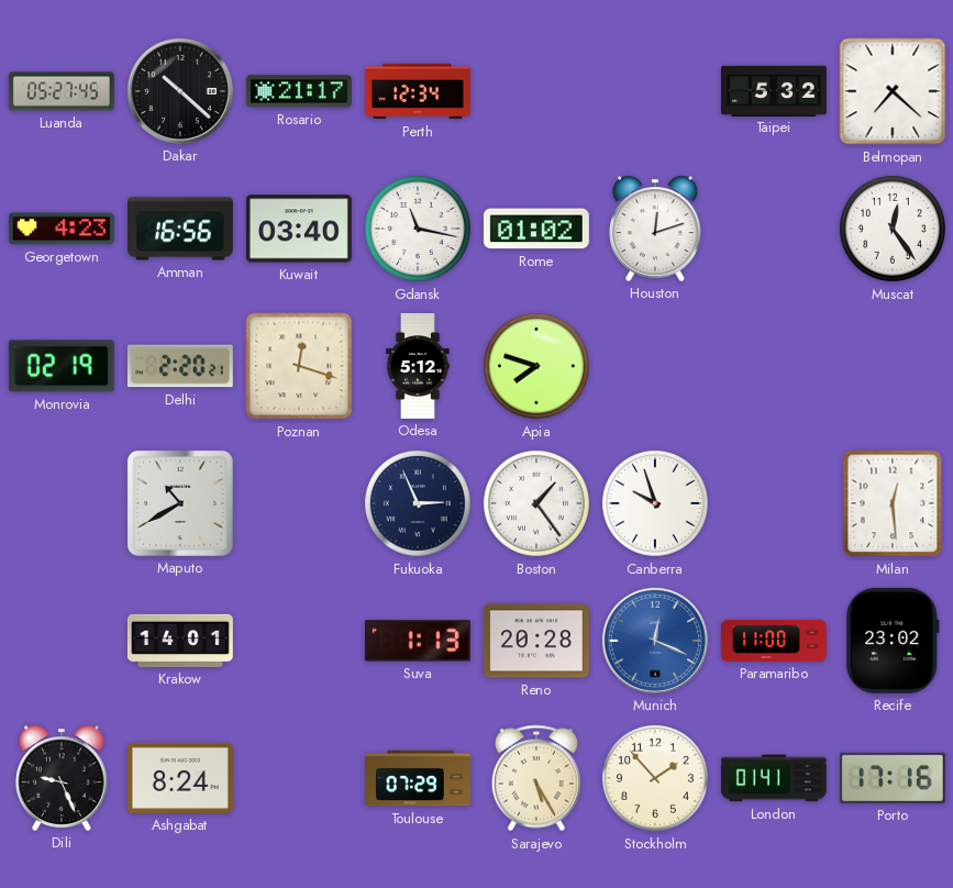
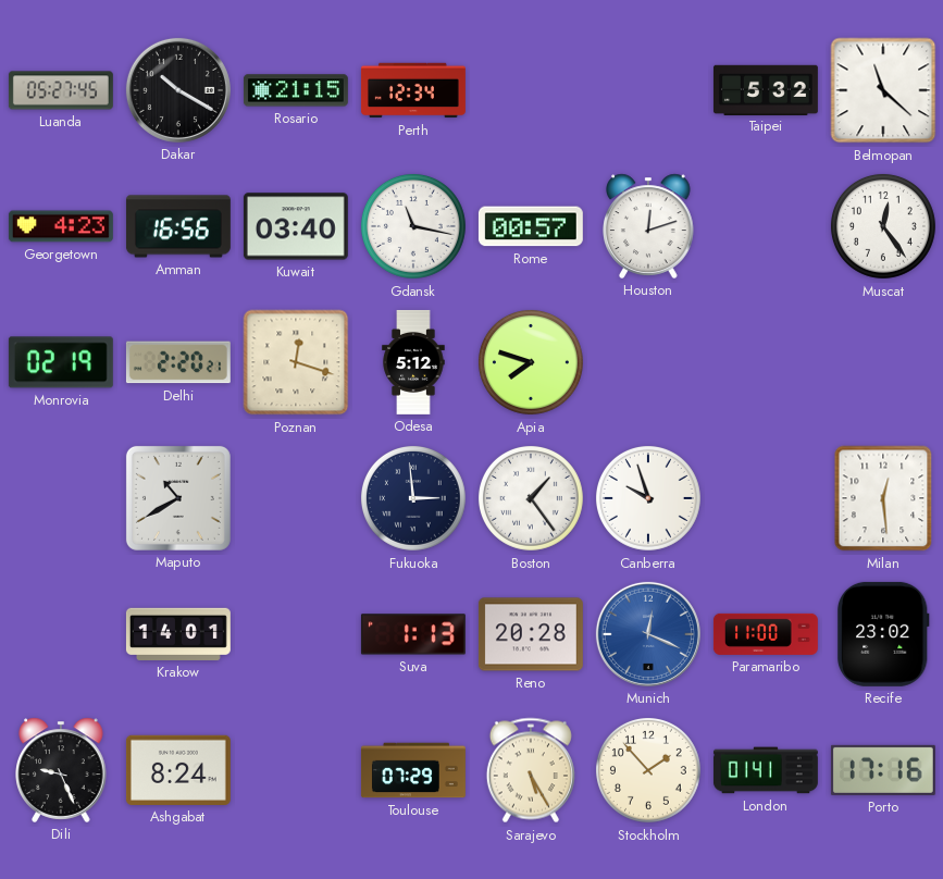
Dakar: 10:22 -> 10:20 (178, 90)
Rosario: 21:17 -> 21:15 (296, 90)
Belmopan: 7:22 -> 11:22 (883, 90)
Rome: 01:02 -> 00:57 (531, 226)
Fukuoka: 2:56 -> 2:59 (413, 498)
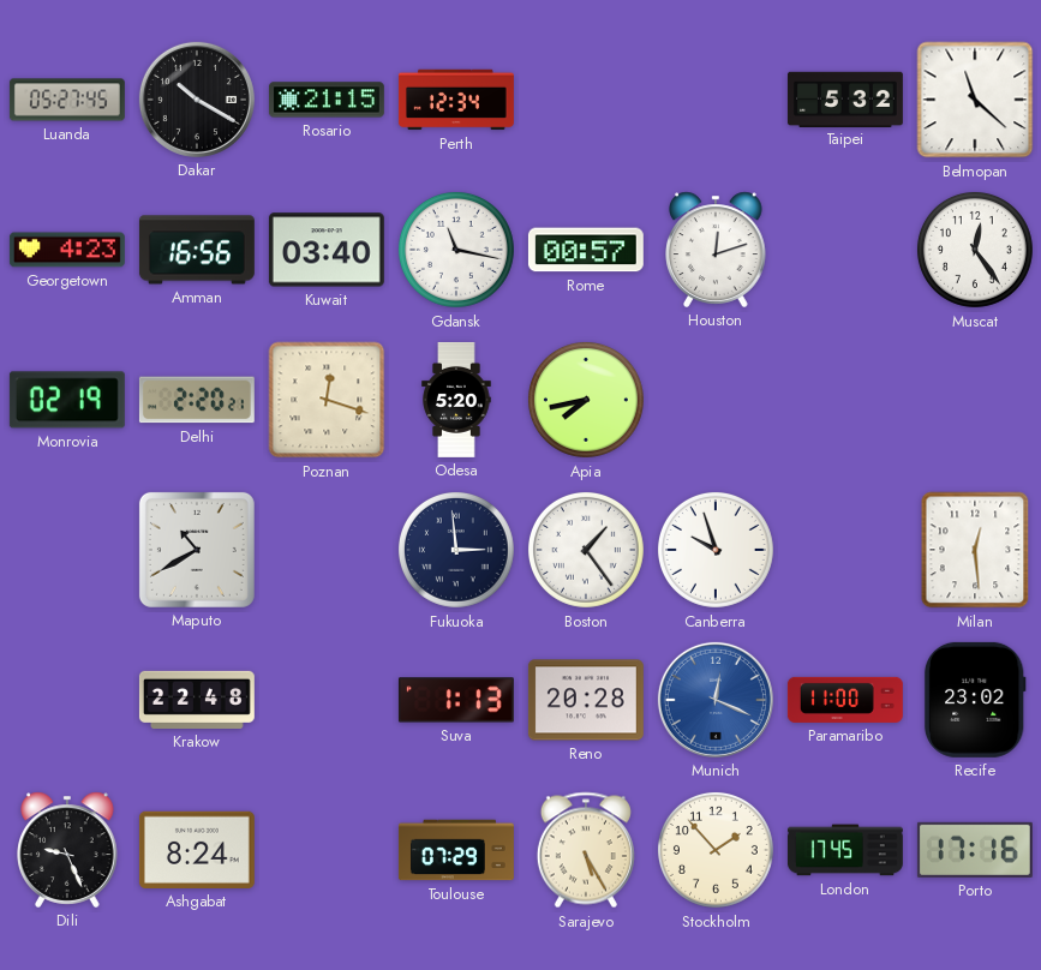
Odesa: 5:12 -> 5:20 (456, 400)
Apia: 7:48 -> 7:43 (586, 400)
Krakow: 14:01 -> 22:48 (197, 700)
London: 01:41 -> 17:45 (845, 850)
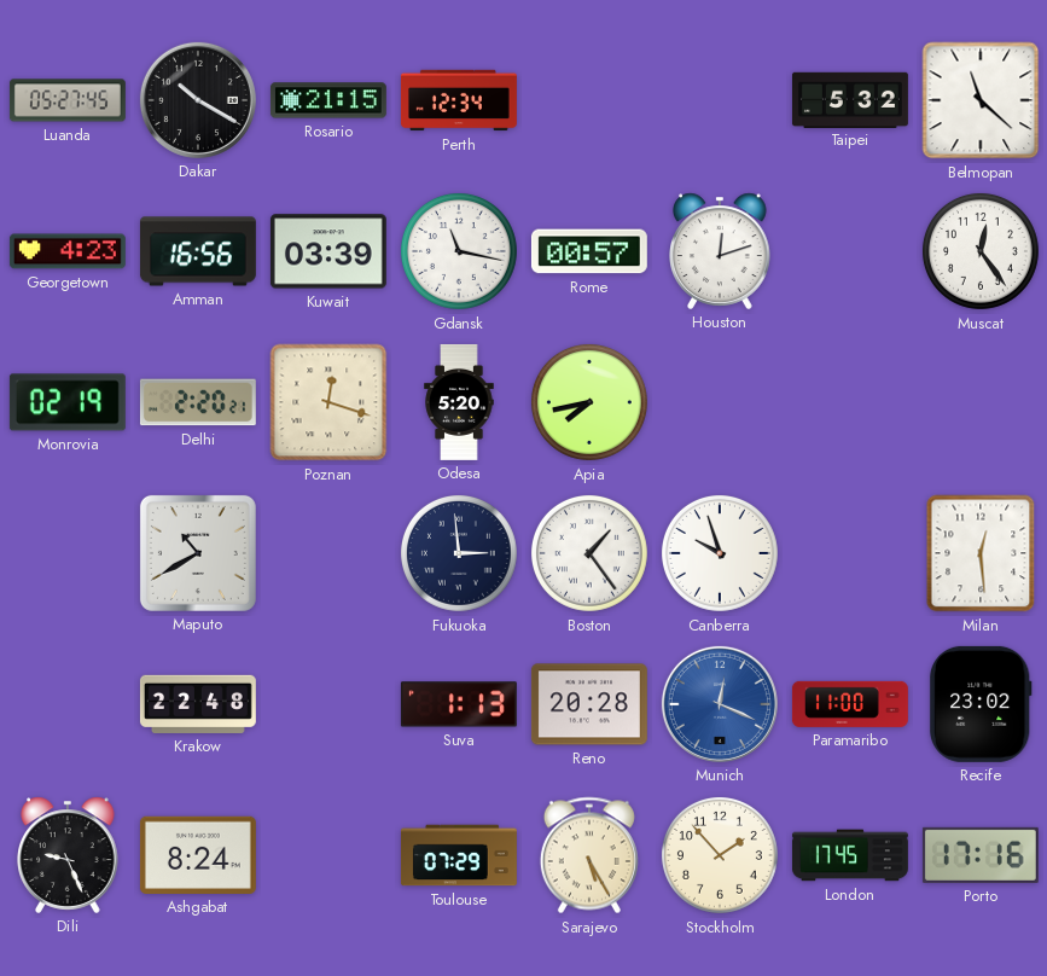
Kuwait: 03:40 -> 03:39 (328, 251)
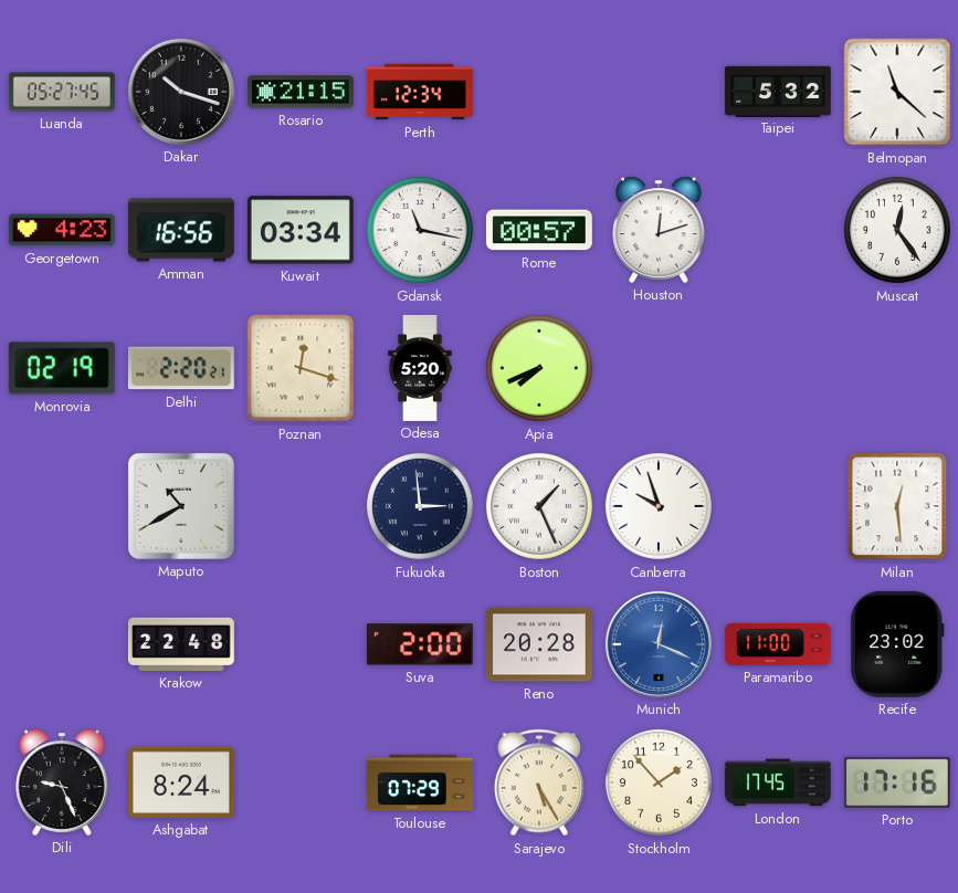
Dakar: 10:20 -> 10:18 (181, 92)
Kuwait: 03:39 -> 03:34 (301, 230)
Apia: 7:43 -> 7:41 (539, 368)
Boston: 1:24 -> 1:26 (539, 506)
Suva: 1:13 -> 2:00 (420, 644)
